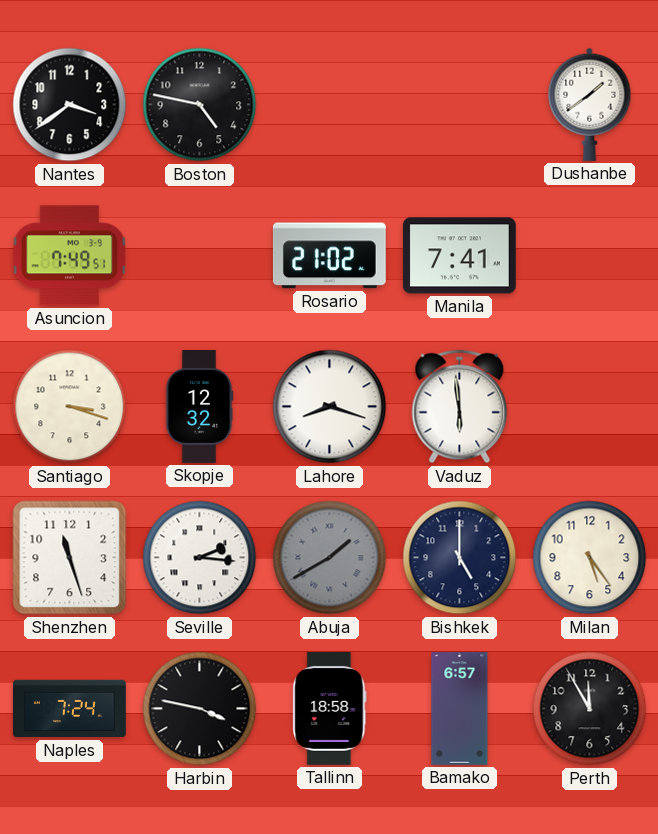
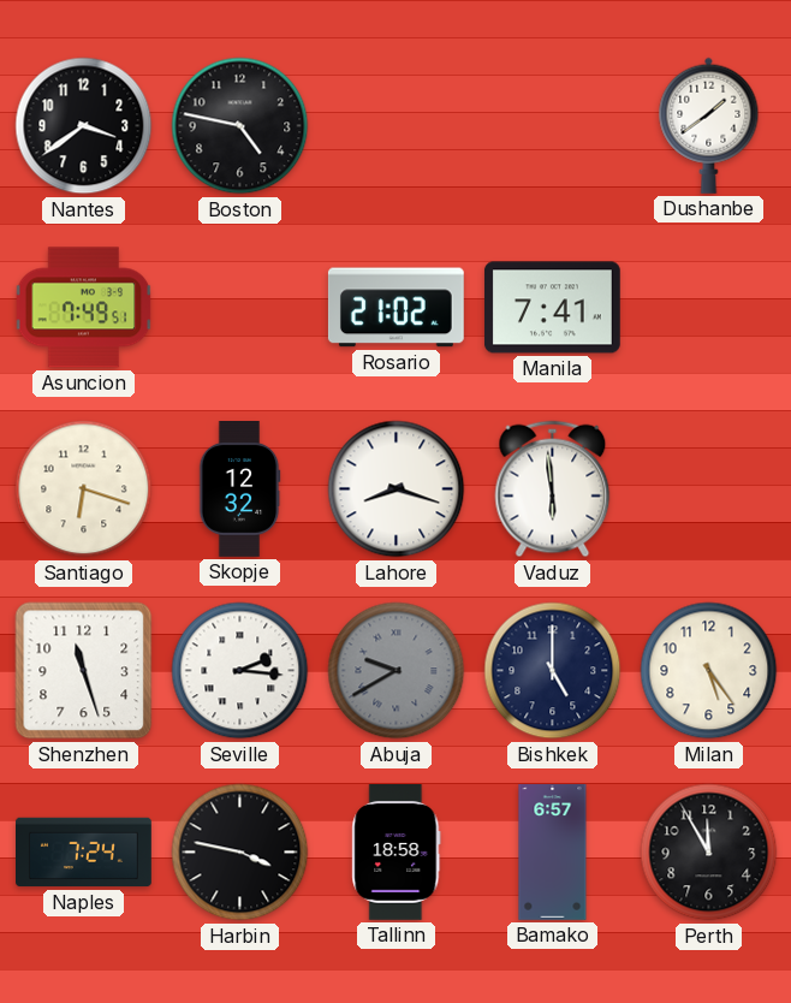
Santiago: 3:18 -> 6:18 (84, 489)
Abuja: 1:40 -> 9:40 (397, 671)
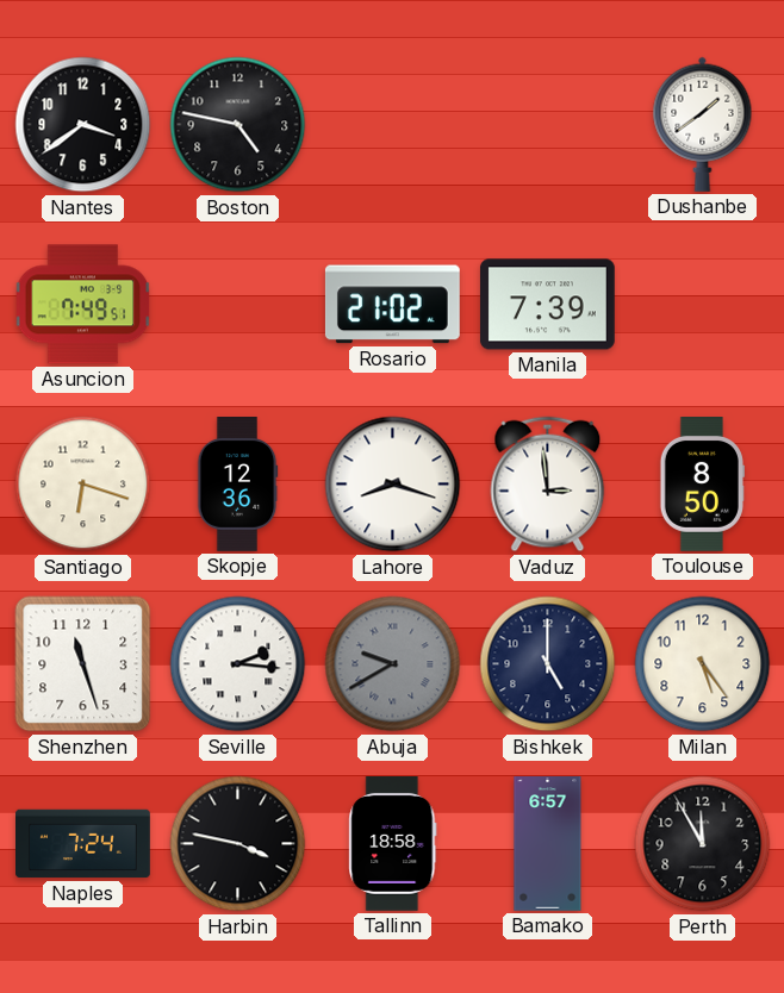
Manila: 7:41 -> 7:39 (547, 305)
Skopje: 12:32 -> 12:36 (237, 485)
Vaduz: 5:59 -> 2:59 (548, 485)
Toulouse: none -> 8:50 (702, 485)
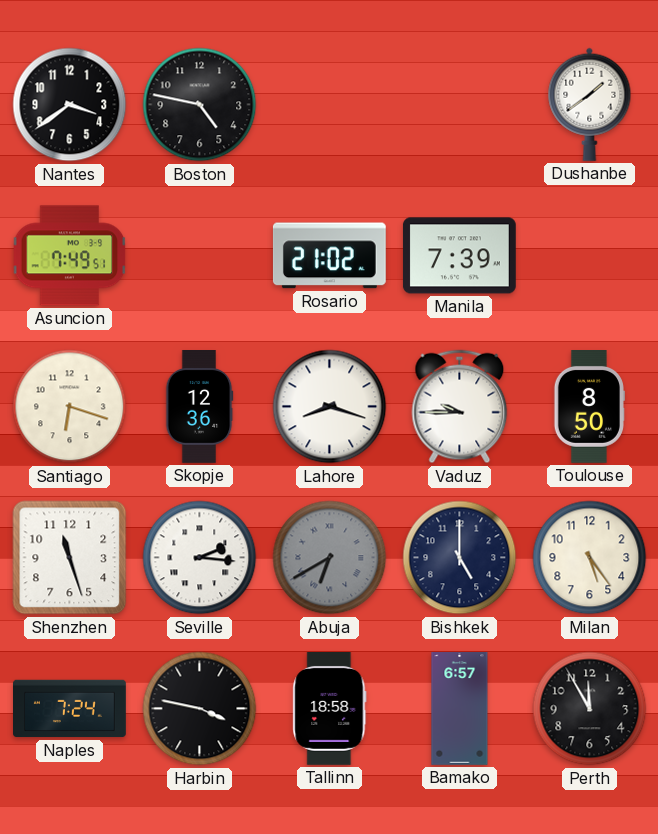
Vaduz: 2:59 -> 9:45 (460, 407)
Abuja: 9:40 -> 6:40 (330, 558)
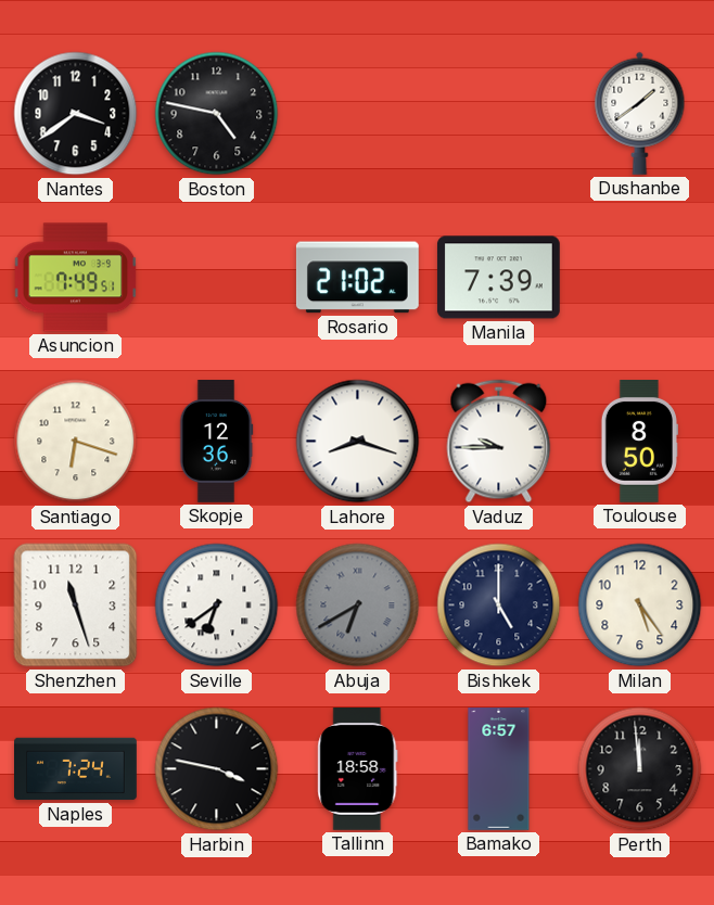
Seville: 2:16 -> 6:39 (217, 606)
Perth: 11:55 -> 11:59 (640, 769)
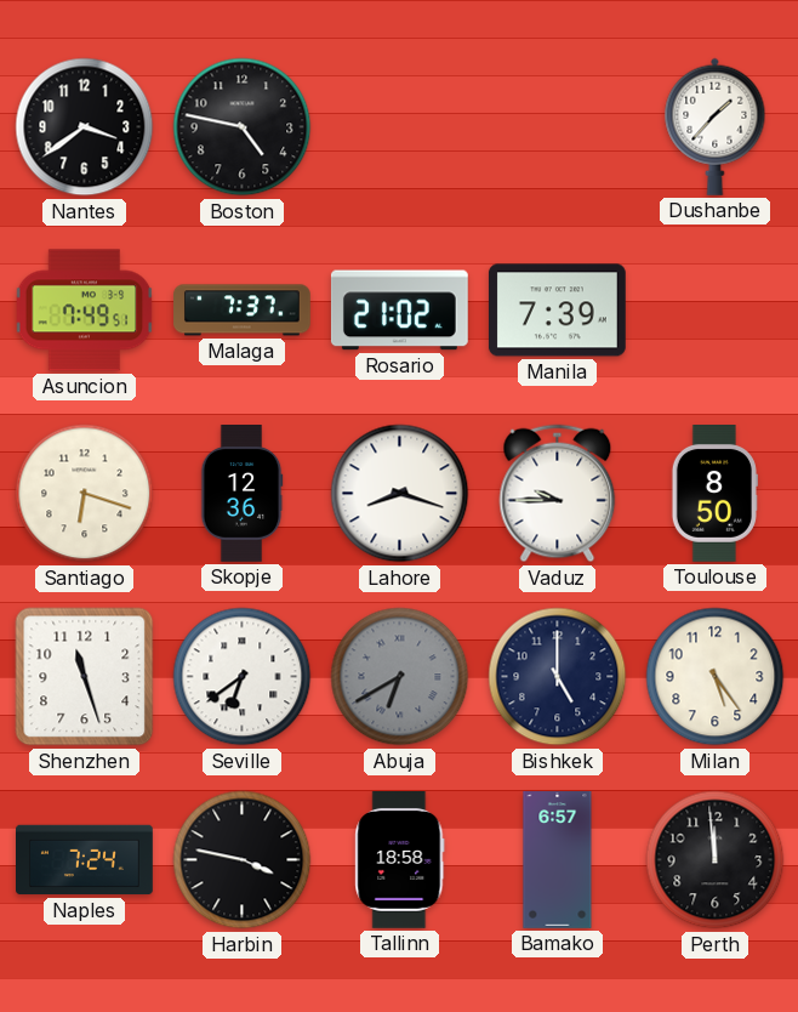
Dushanbe: 1:39 -> 1:37 (716, 126)
Malaga: none -> 7:37 (243, 311)
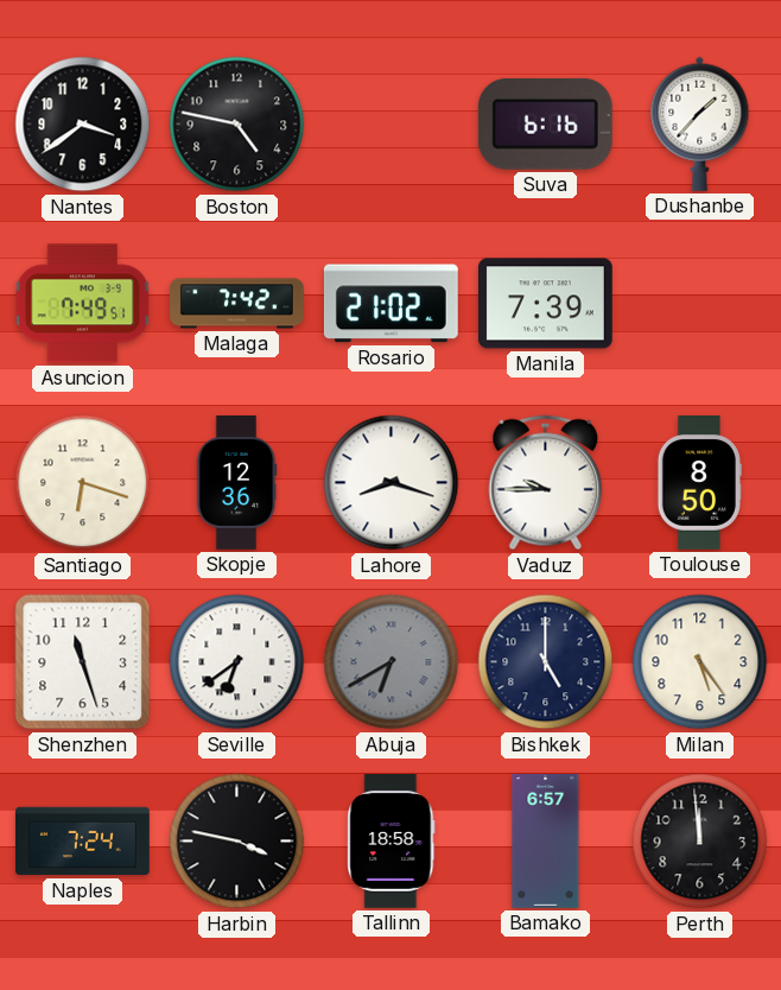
Suva: none -> 6:16 (545, 123)
Malaga: 7:37 -> 7:42 (237, 304)
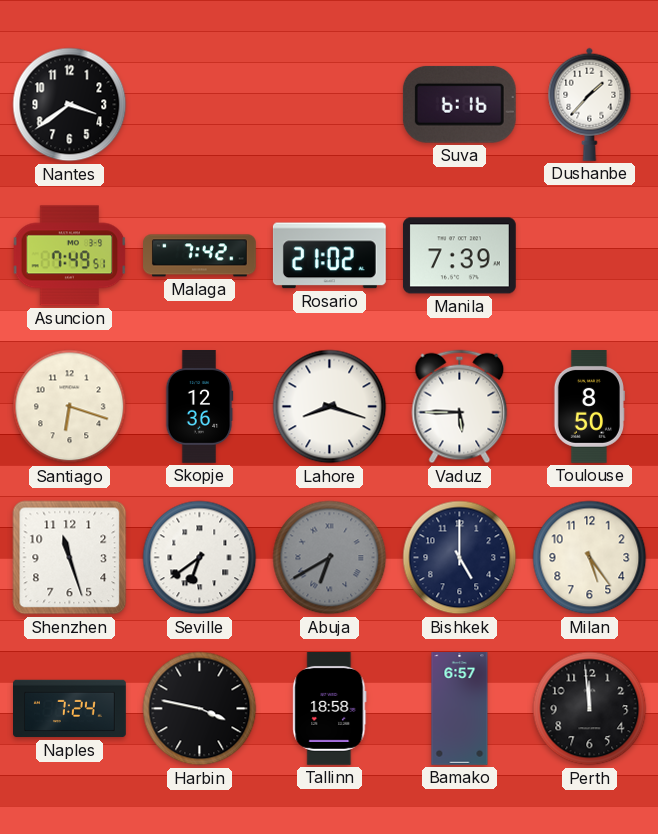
Boston: 4:47 -> none (237, 125)
Vaduz: 9:45 -> 5:45 (460, 407)
